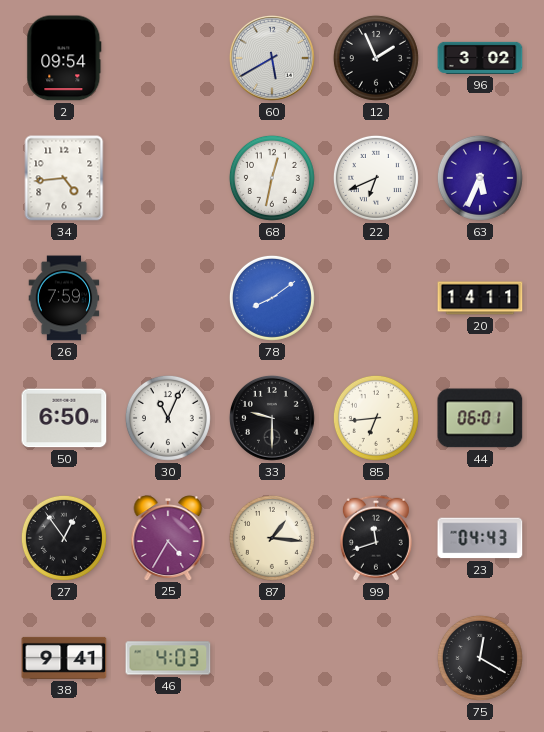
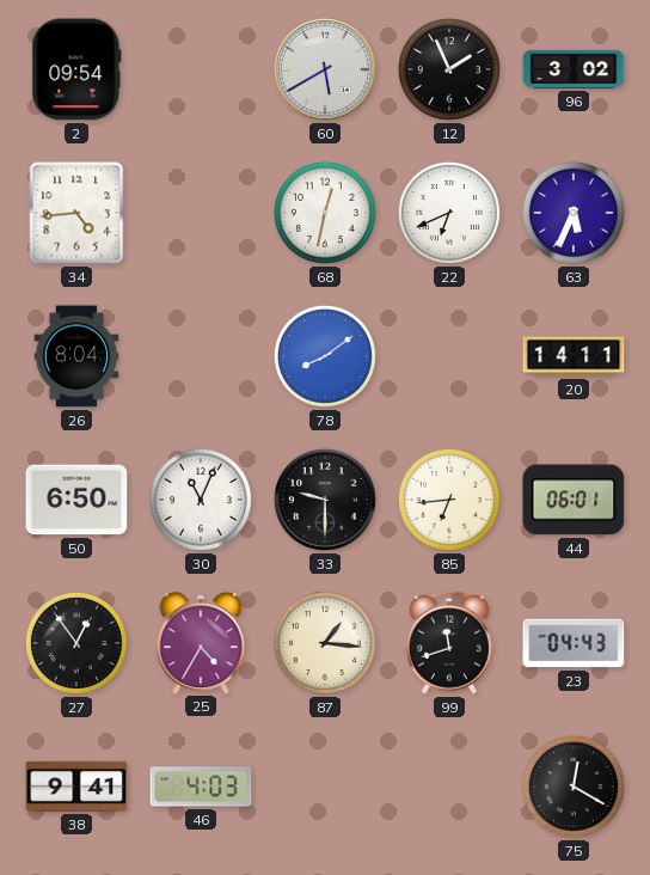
26: 7:59 -> 8:04 (76, 356)
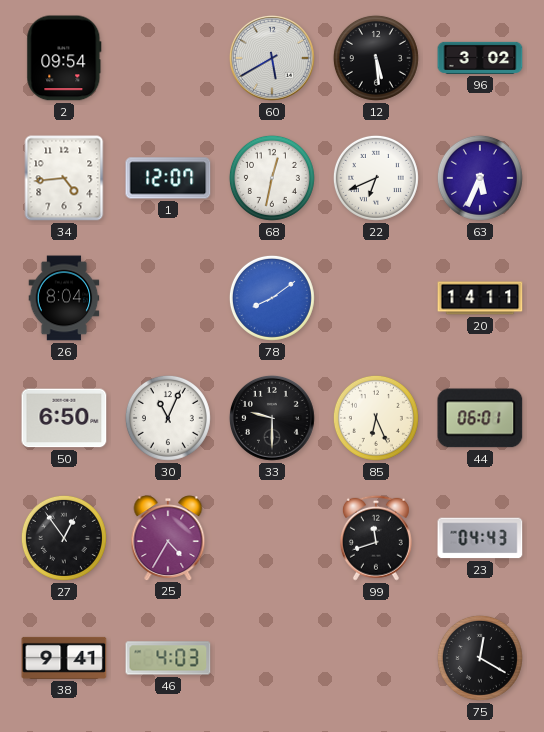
12: 1:56 -> 5:29 (376, 58)
1: none -> 12:07 (168, 178)
85: 6:44 -> 6:26 (376, 418)
87: 1:16 -> none (325, 643)
